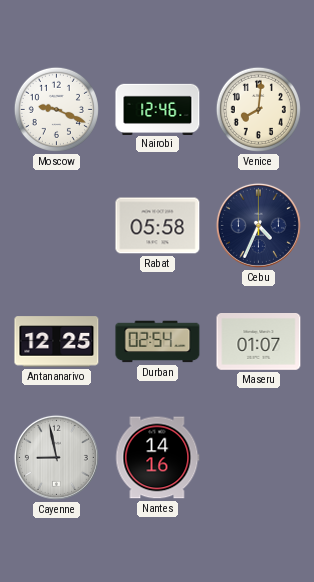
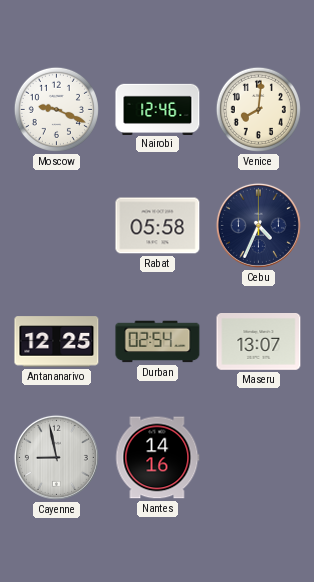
Maseru: 01:07 -> 13:07 (259, 342)
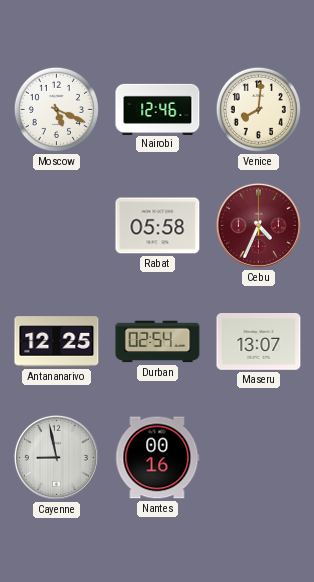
Moscow: 9:19 -> 5:19 (56, 109)
Cebu dial: navy -> burgundy (258, 225)
Nantes: 14:16 -> 00:16 (157, 458)
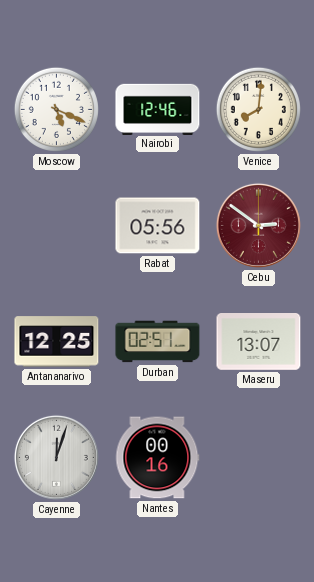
Rabat: 05:58 -> 05:56 (158, 226)
Cebu: 4:34 -> 2:51 (258, 225)
Durban: 02:54 -> 02:51 (158, 342)
Cayenne: 8:58 -> 12:03 (56, 457)
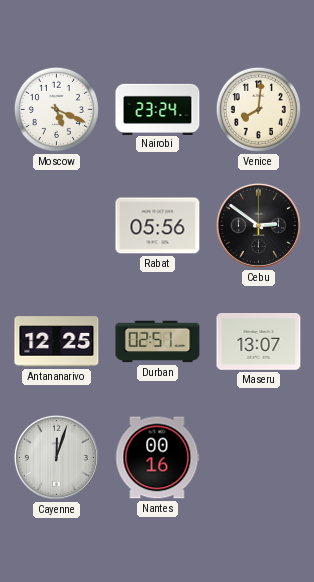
Nairobi: 12:46 -> 23:24 (158, 109)
Cebu dial: burgundy -> black (258, 225)
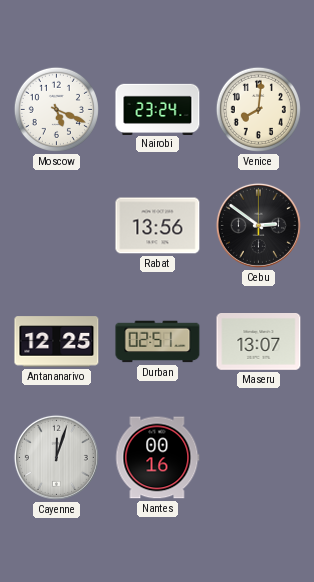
Rabat: 05:56 -> 13:56 (158, 226)
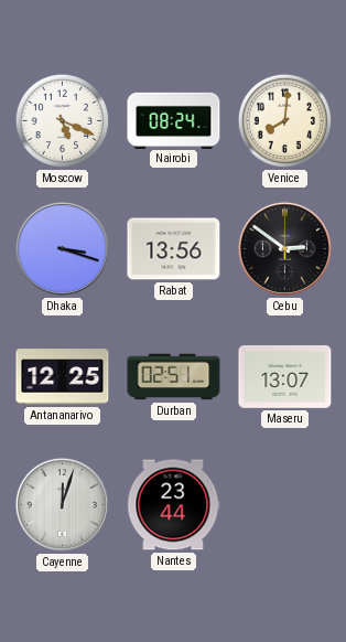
Nairobi: 23:24 -> 08:24 (174, 120)
Dhaka: none -> 3:18 (62, 248)
Nantes: 00:16 -> 23:44 (173, 505)
